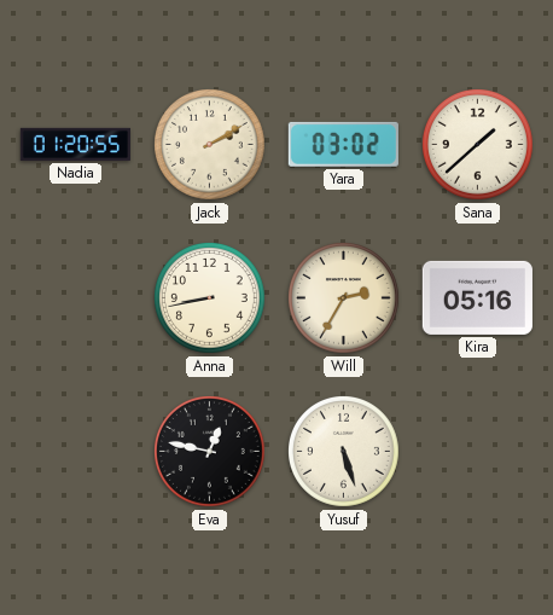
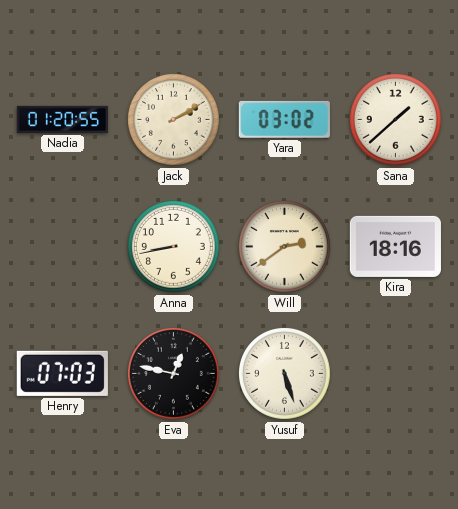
Will: 2:35 -> 2:39 (285, 247)
Kira: 05:16 -> 18:16 (395, 246)
Henry: none -> 07:03 (62, 373)
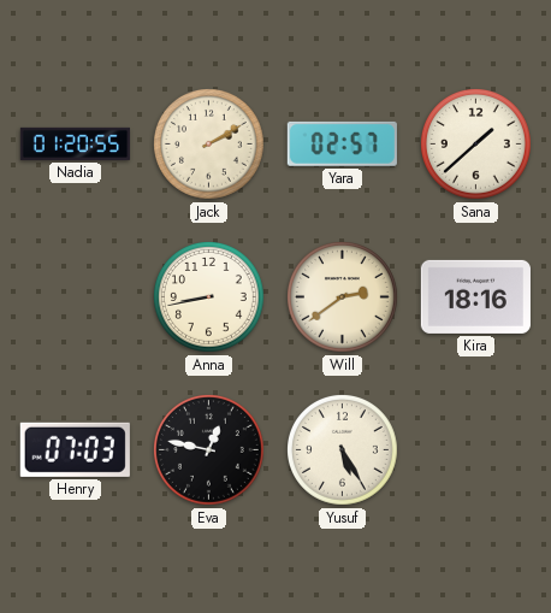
Yara: 03:02 -> 02:57 (342, 143)
Yusuf: 5:27 -> 5:25 (343, 450)
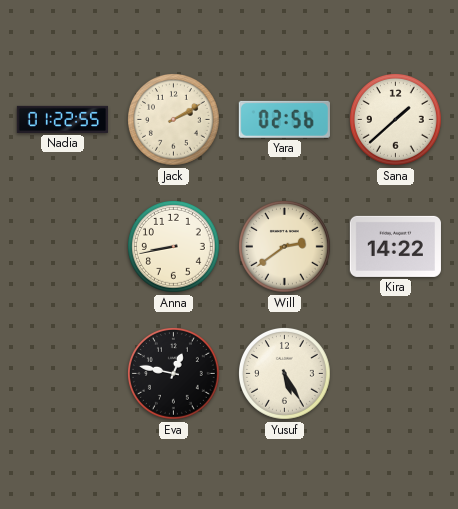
Nadia: 01:20 -> 01:22 (62, 119)
Yara: 02:57 -> 02:56 (284, 119)
Kira: 18:16 -> 14:22 (395, 246)
Henry: 07:03 -> none (75, 449)
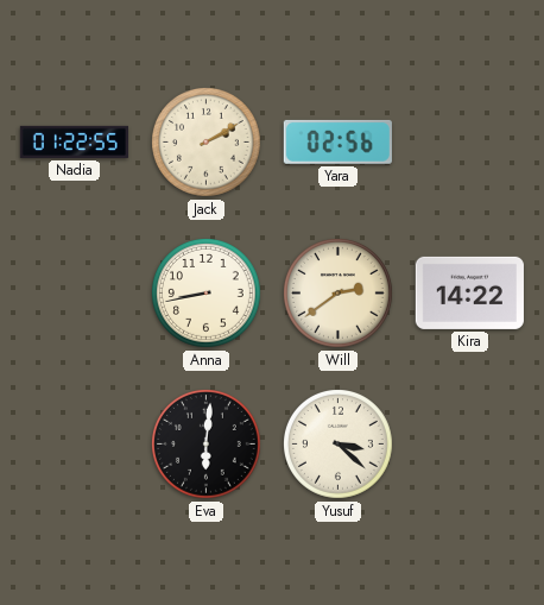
Sana: 1:38 -> none (396, 120)
Eva: 12:47 -> 6:01 (207, 445)
Yusuf: 5:25 -> 3:22 (339, 445)
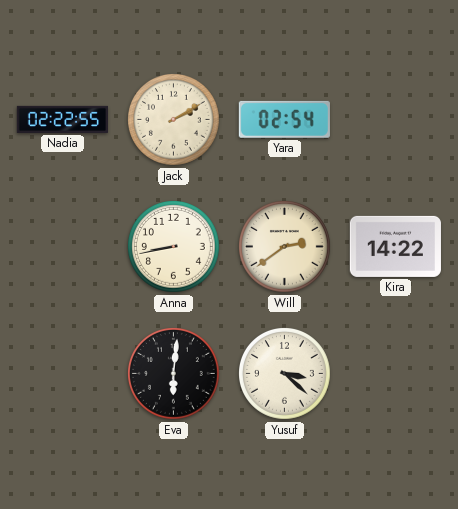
Nadia: 01:22 -> 02:22 (62, 119)
Yara: 02:56 -> 02:54 (284, 119)
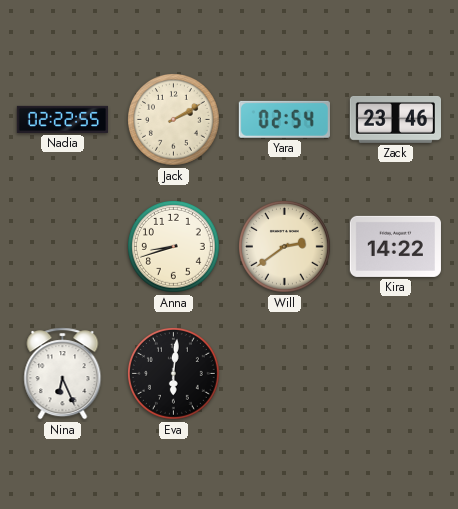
Zack: none -> 23:46 (395, 120)
Anna: 8:43 -> 8:42 (174, 247)
Nina: none -> 6:26 (63, 374)
Yusuf: 3:22 -> none (285, 374)
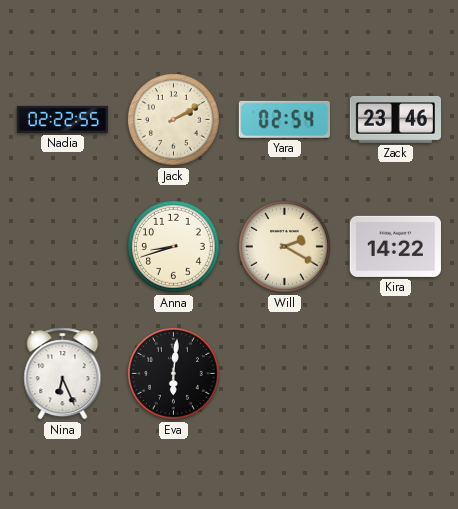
Will: 2:39 -> 2:20 (285, 247)
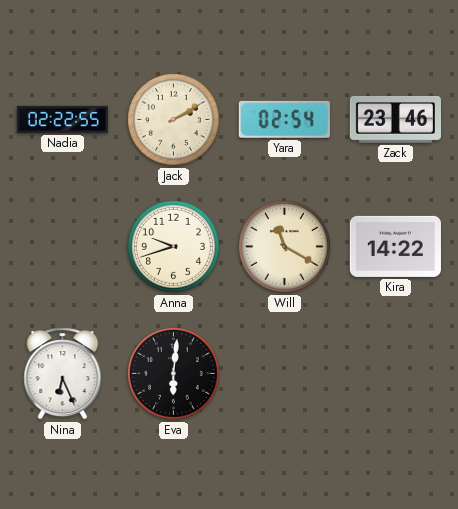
Anna: 8:42 -> 9:42 (174, 247)
Will: 2:20 -> 11:20 (285, 247)
